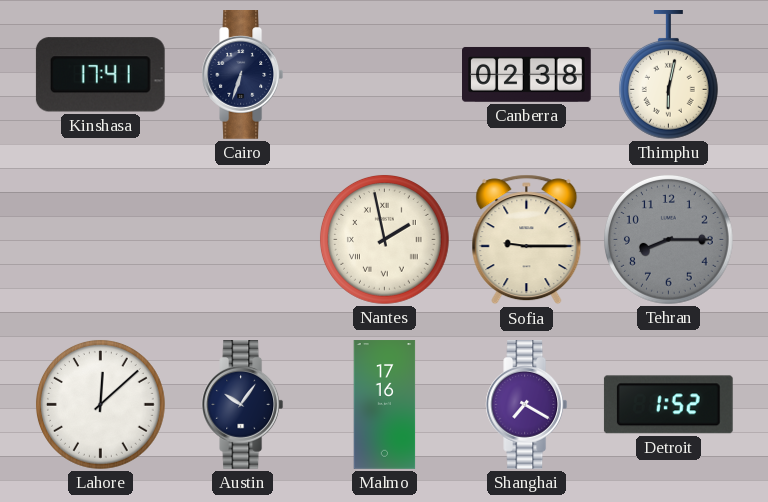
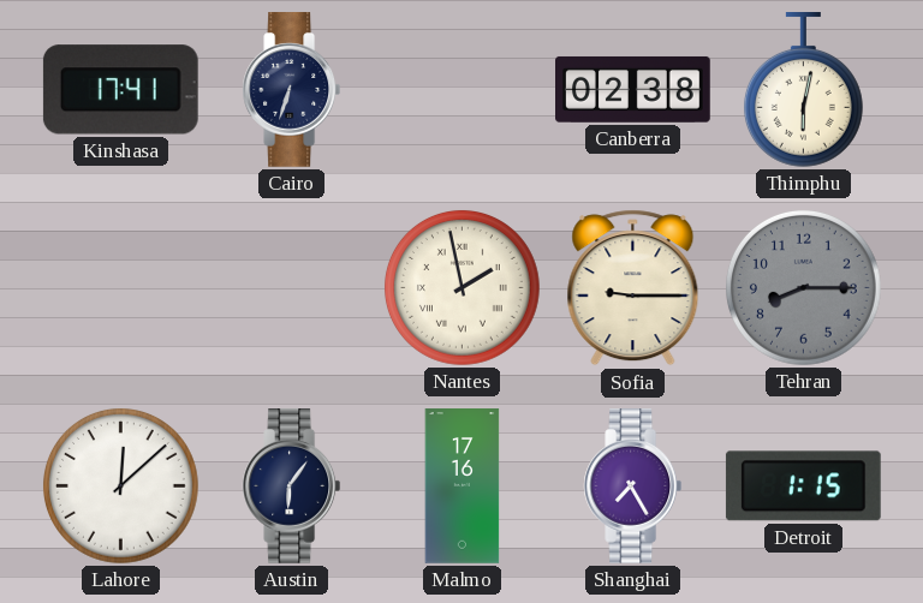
Austin: 10:06 -> 6:06 (292, 486)
Shanghai: 7:20 -> 7:25 (633, 486)
Detroit: 1:52 -> 1:15 (803, 486)
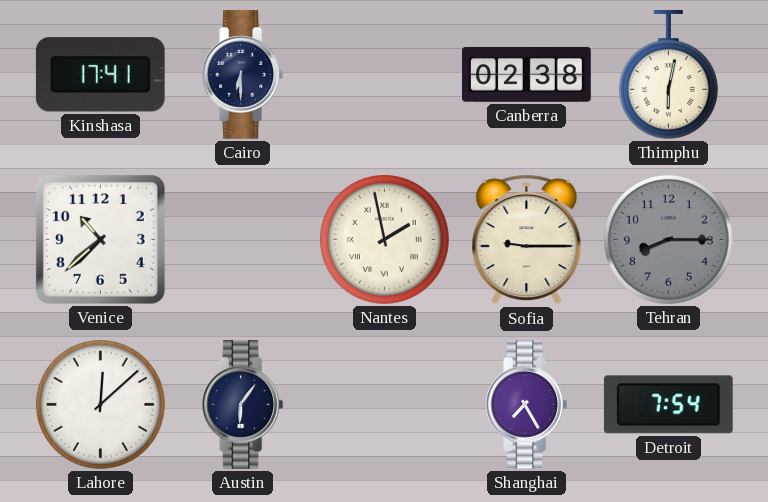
Cairo: 6:33 -> 6:30 (243, 75)
Venice: none -> 10:38 (100, 239)
Malmo: 17:16 -> none (463, 486)
Detroit: 1:15 -> 7:54 (668, 405)
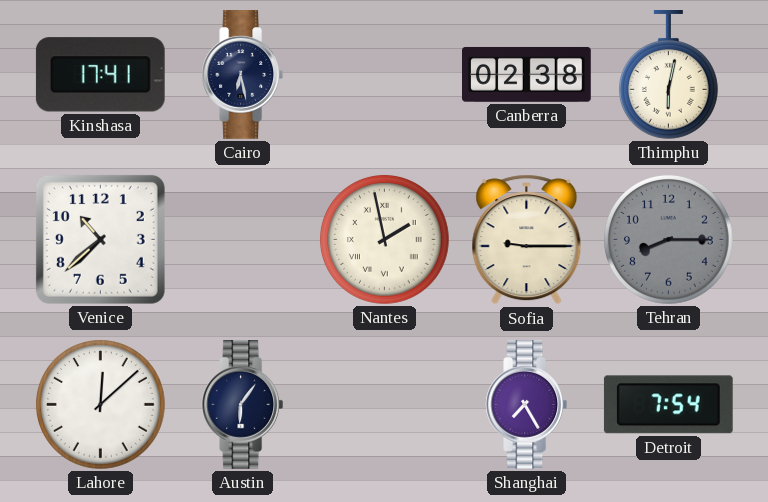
Cairo: 6:30 -> 6:28 (243, 75)
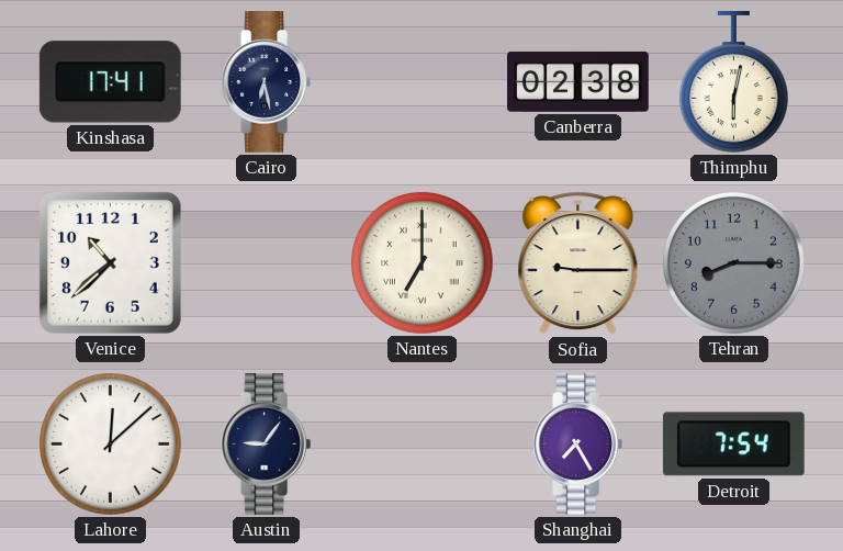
Nantes: 1:58 -> 7:00 (421, 262)
Austin: 6:06 -> 9:06 (267, 445)
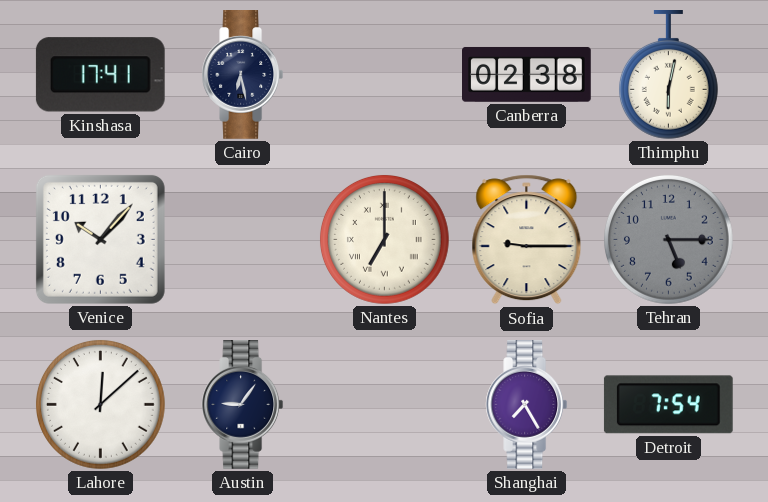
Venice: 10:38 -> 10:07 (100, 239)
Tehran: 8:15 -> 5:15 (668, 239)
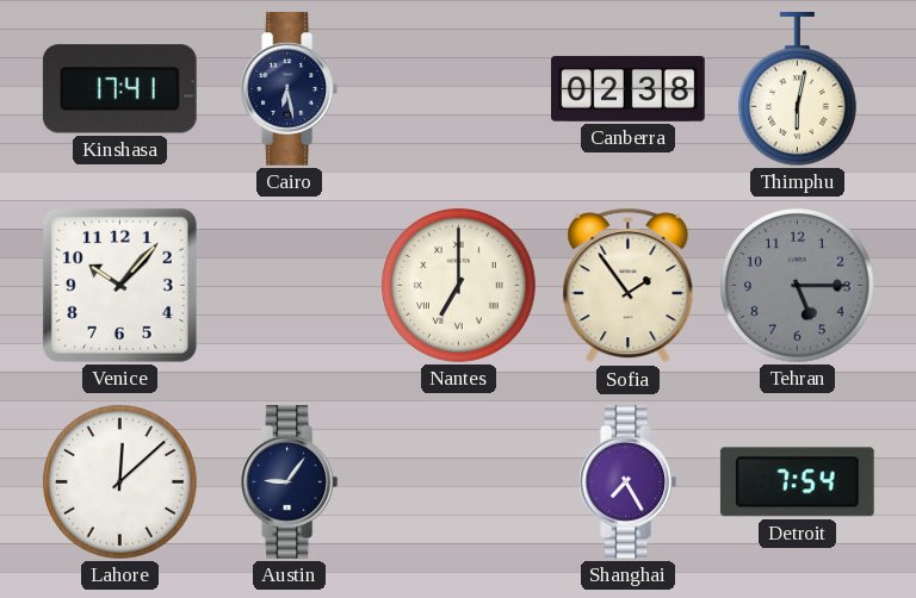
Sofia: 9:15 -> 1:54 (629, 286)
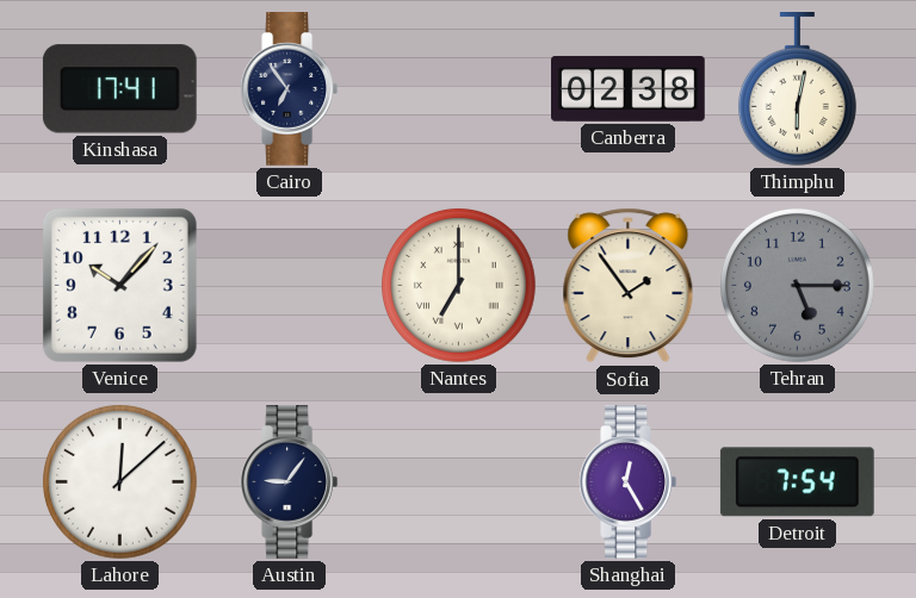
Cairo: 6:28 -> 6:54 (290, 89)
Shanghai: 7:25 -> 12:25 (629, 482)
